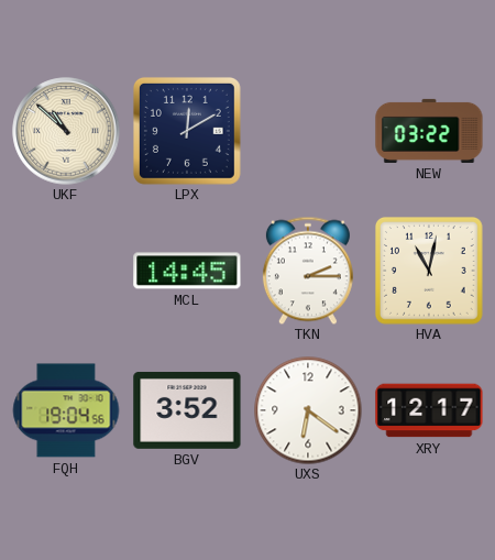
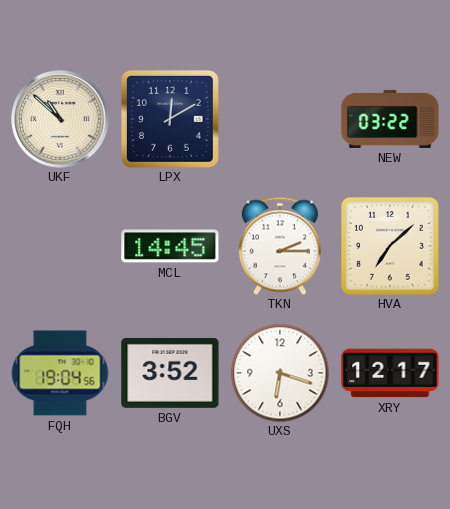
HVA: 11:02 -> 7:08 (391, 247)
UXS: 6:21 -> 6:18 (280, 373)
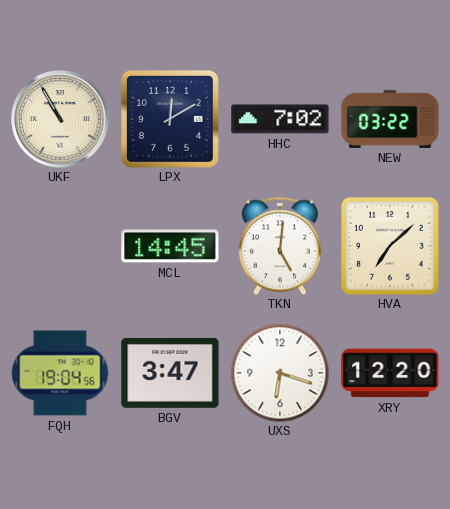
UKF: 10:52 -> 10:55 (60, 119)
HHC: none -> 7:02 (280, 119)
TKN: 2:15 -> 5:01 (280, 246)
BGV: 3:52 -> 3:47 (170, 373)
XRY: 12:17 -> 12:20 (390, 373)
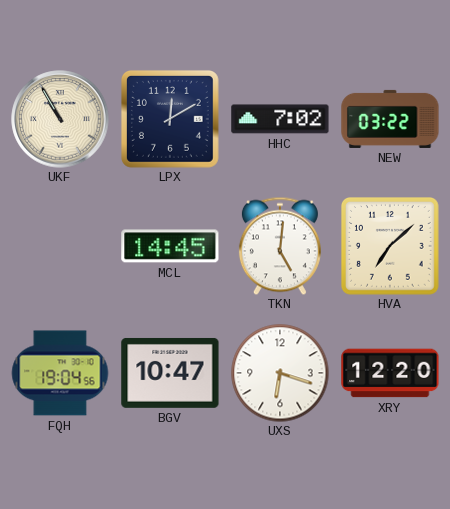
BGV: 3:47 -> 10:47 (170, 373)
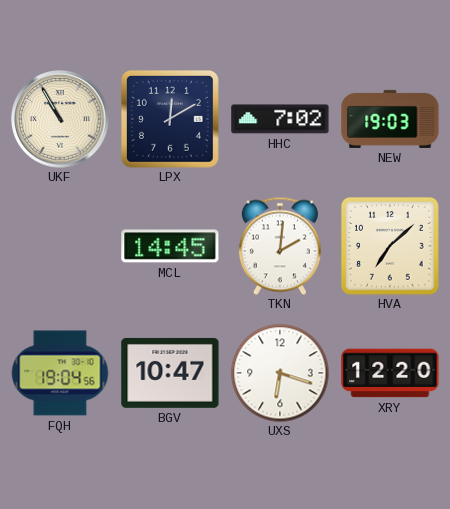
NEW: 03:22 -> 19:03 (390, 119)
TKN: 5:01 -> 2:01 (280, 246)
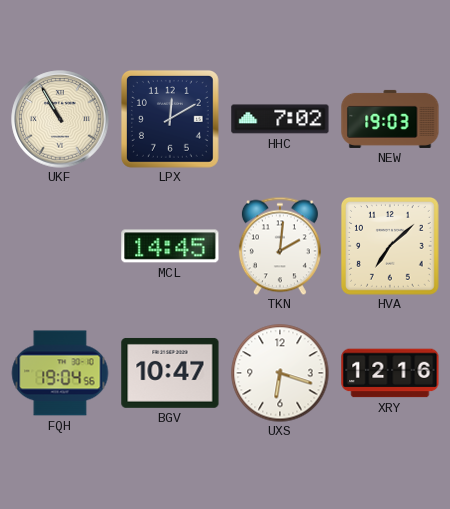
XRY: 12:20 -> 12:16 (390, 373)
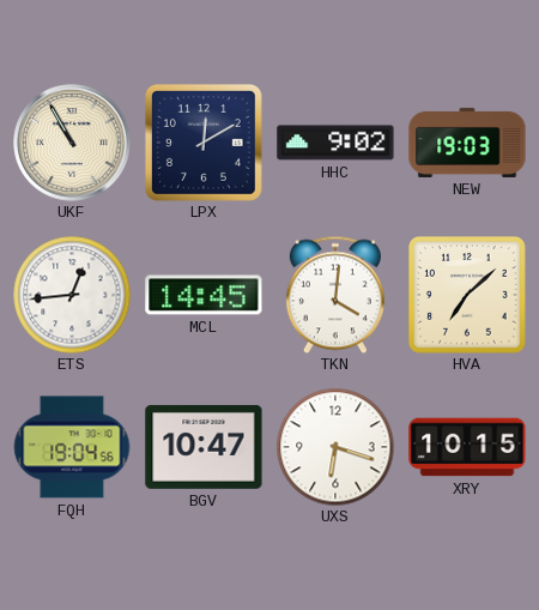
HHC: 7:02 -> 9:02 (335, 143)
ETS: none -> 12:44 (72, 295)
TKN: 2:01 -> 4:01 (335, 295)
XRY: 12:16 -> 10:15 (467, 447)
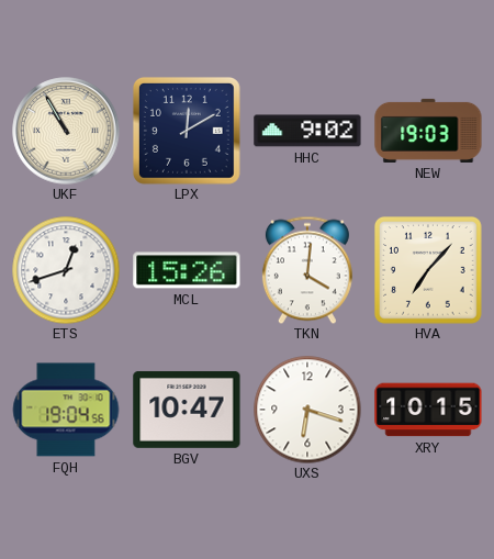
ETS: 12:44 -> 12:42 (66, 270)
MCL: 14:45 -> 15:26 (187, 270)
HVA: 7:08 -> 7:07 (429, 271)
